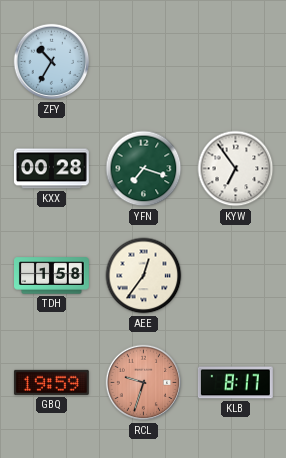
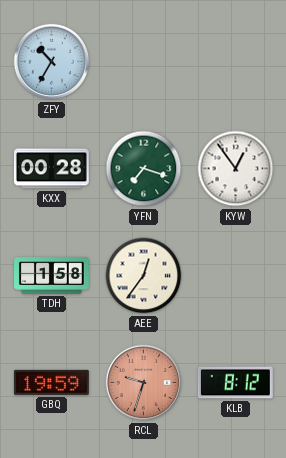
KYW: 6:54 -> 12:54 (236, 169)
KLB: 8:17 -> 8:12 (235, 383)
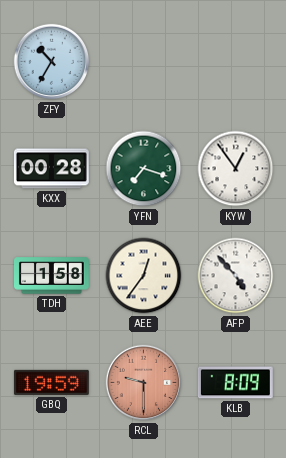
AFP: none -> 4:53 (236, 276)
RCL: 9:33 -> 9:30 (144, 383)
KLB: 8:12 -> 8:09 (235, 383)
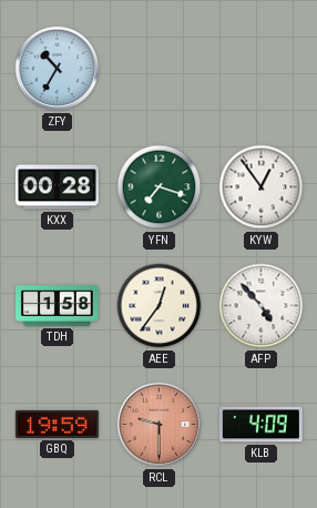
KLB: 8:09 -> 4:09 (260, 425)
